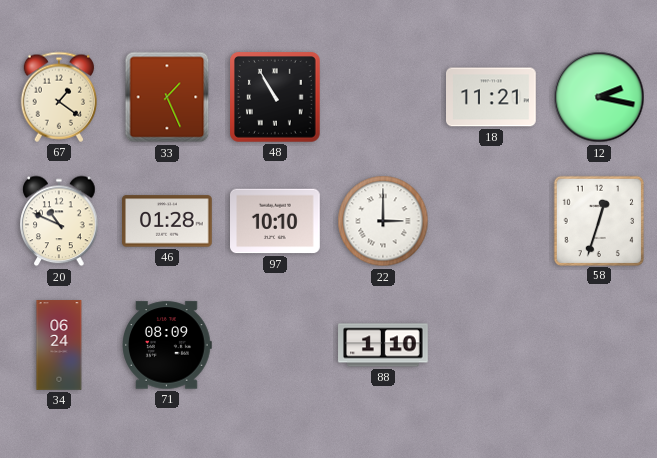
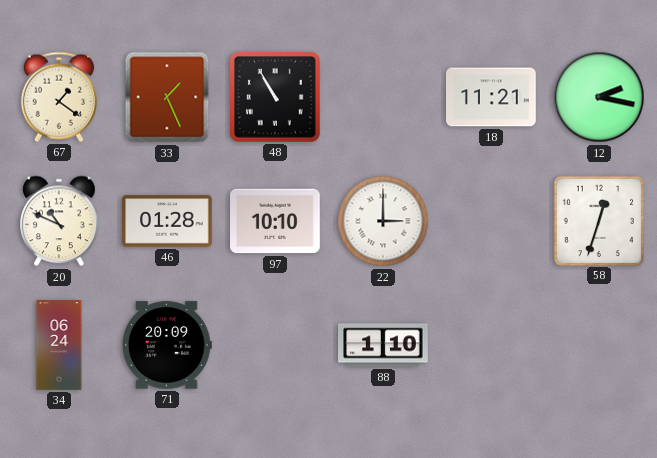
71: 08:09 -> 20:09 (167, 345)
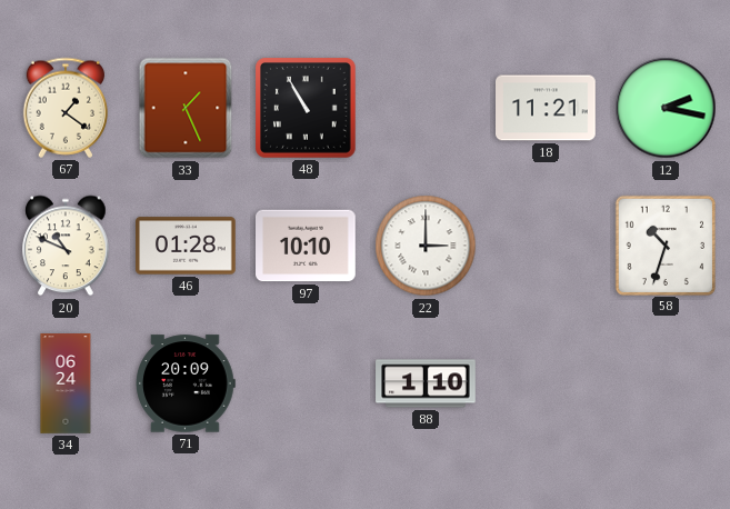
58: 12:33 -> 10:33 (664, 244)
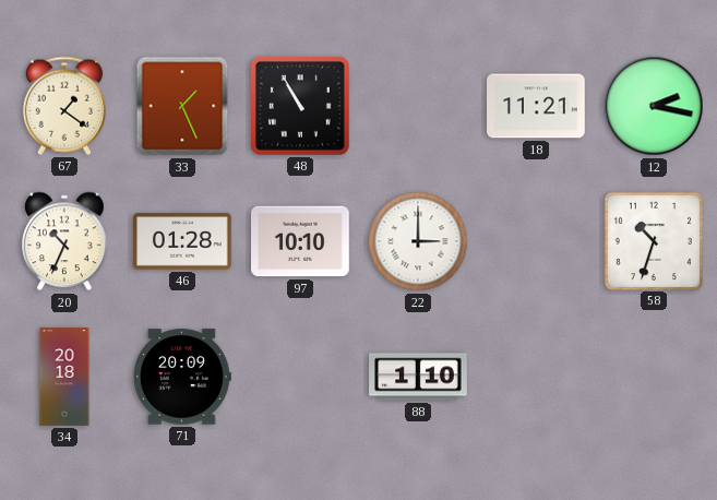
20: 10:49 -> 10:34 (64, 241)
34: 06:24 -> 20:18 (64, 377)
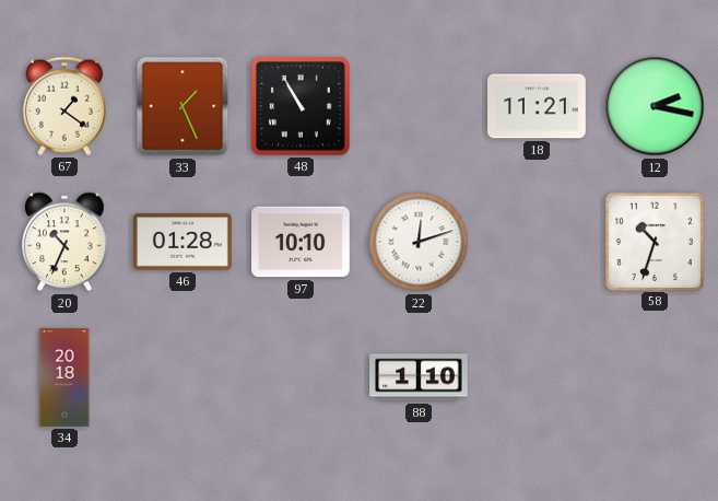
22: 3:00 -> 12:12 (419, 242)
71: 20:09 -> none (182, 377)
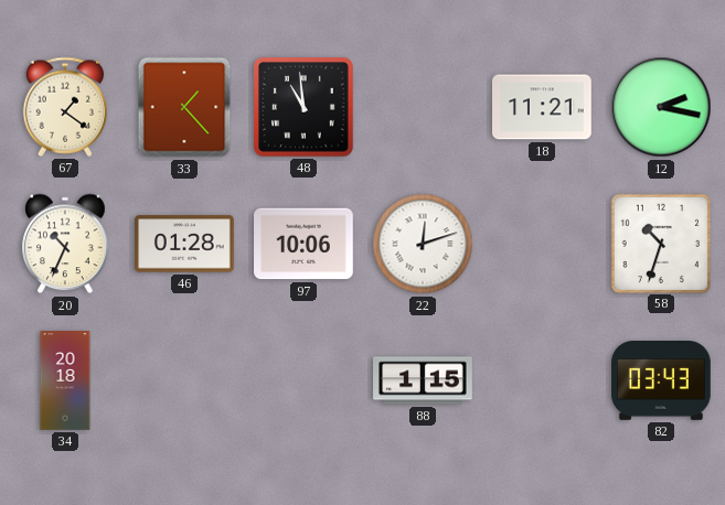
33: 1:26 -> 1:23 (184, 107)
48: 10:55 -> 10:59 (305, 108)
97: 10:10 -> 10:06 (305, 244)
88: 1:10 -> 1:15 (423, 380)
82: none -> 03:43 (661, 382)
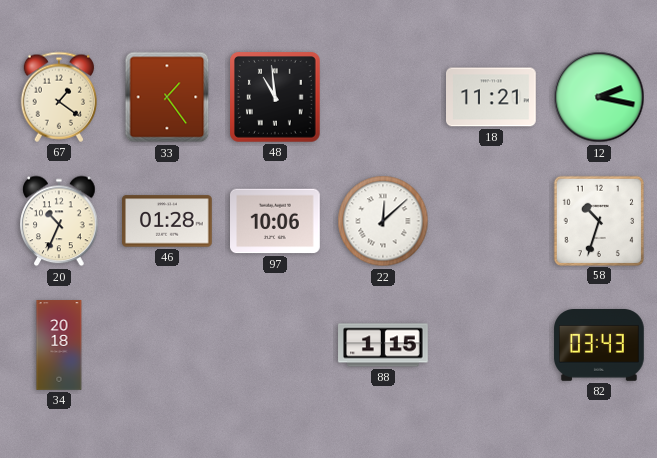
33: 1:23 -> 1:24 (167, 97)
22: 12:12 -> 12:08 (383, 221)
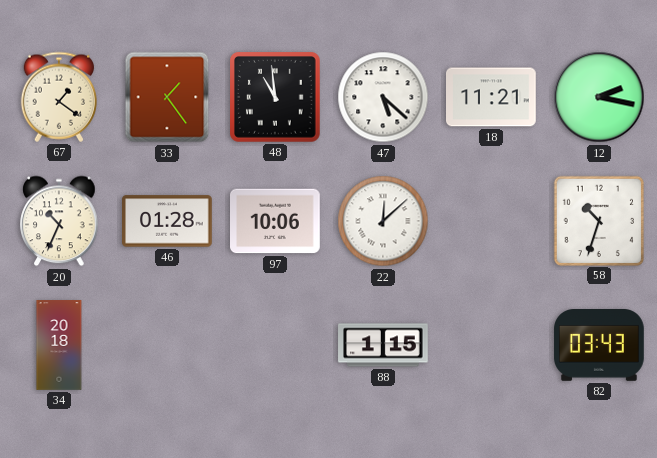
47: none -> 5:22 (383, 97)
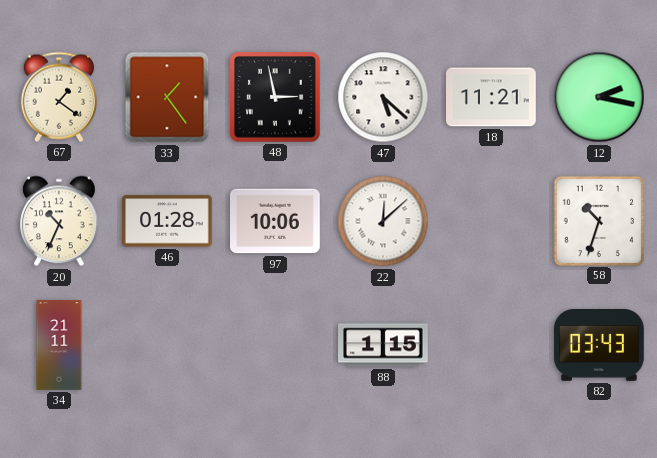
48: 10:59 -> 2:58 (276, 98)
34: 20:18 -> 21:11 (59, 345)
